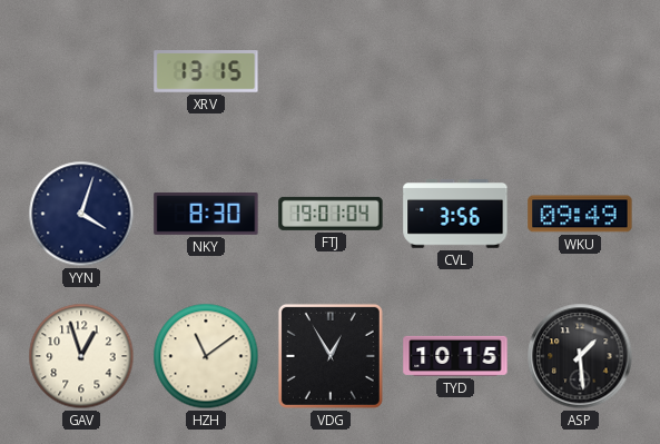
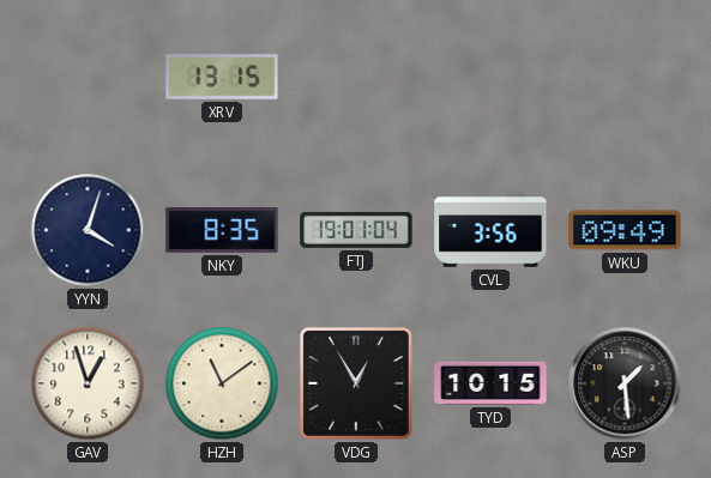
NKY: 8:30 -> 8:35 (222, 231)
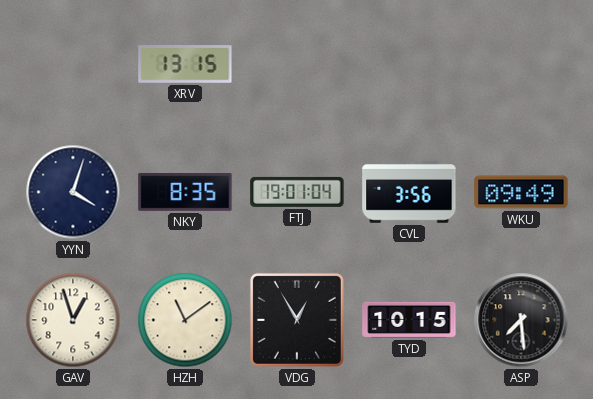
ASP: 1:29 -> 7:29 (521, 320)
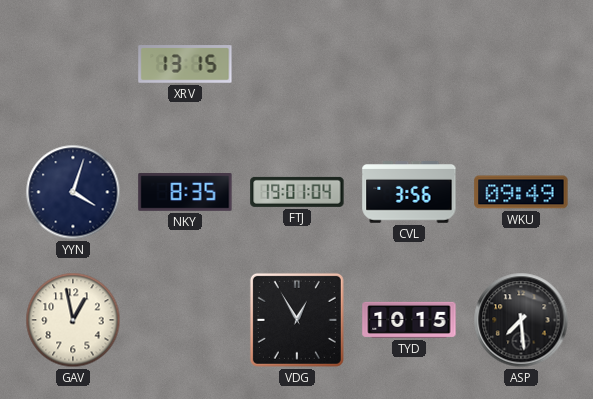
GAV: 12:57 -> 12:58 (73, 320)
HZH: 11:09 -> none (185, 320)
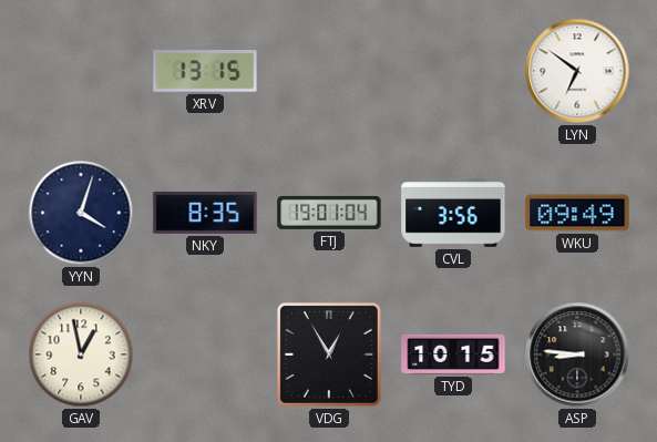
LYN: none -> 6:51 (577, 71)
ASP: 7:29 -> 8:46 (577, 354)
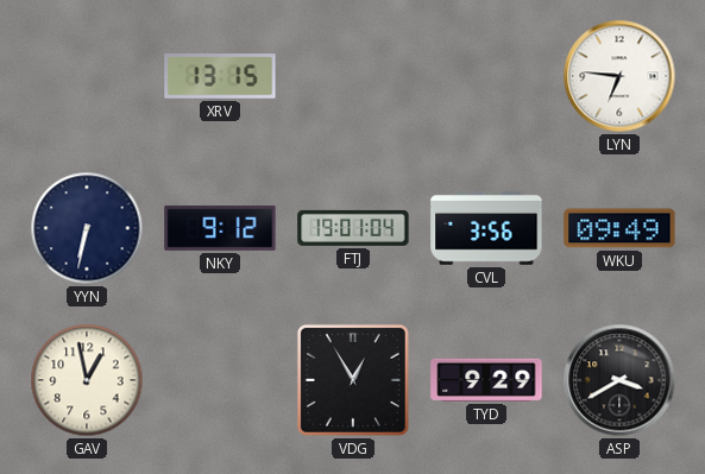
LYN: 6:51 -> 6:46 (619, 76)
YYN: 4:03 -> 6:32 (87, 228)
NKY: 8:35 -> 9:12 (220, 229)
TYD: 10:15 -> 9:29 (486, 380)
ASP: 8:46 -> 3:40 (619, 380)
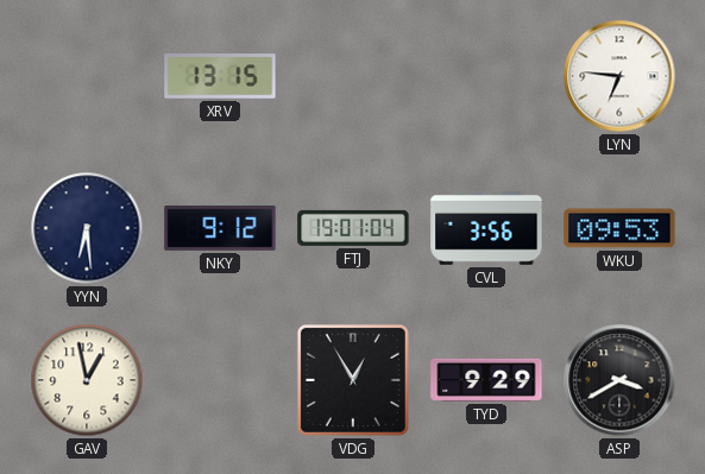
YYN: 6:32 -> 6:29 (87, 228)
WKU: 09:49 -> 09:53 (619, 228)
